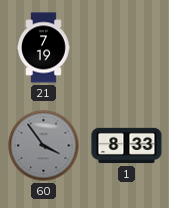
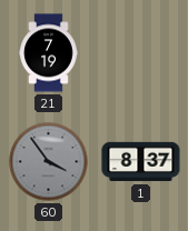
1: 8:33 -> 8:37 (141, 162)
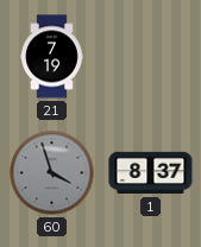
60: 3:54 -> 3:57 (52, 173)
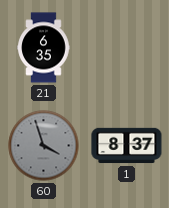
21: 7:19 -> 6:35 (44, 48)
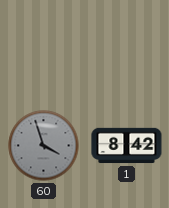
21: 6:35 -> none (44, 48)
1: 8:37 -> 8:42 (127, 146)
